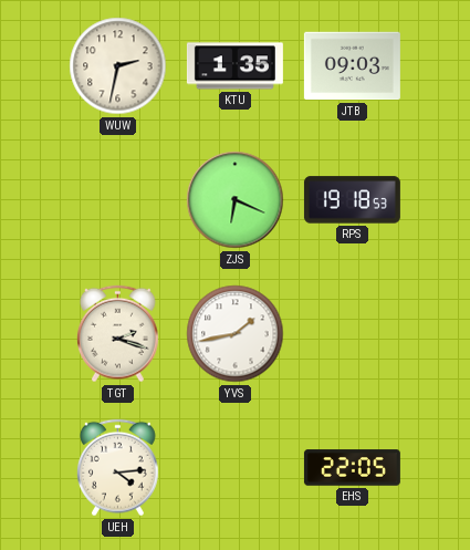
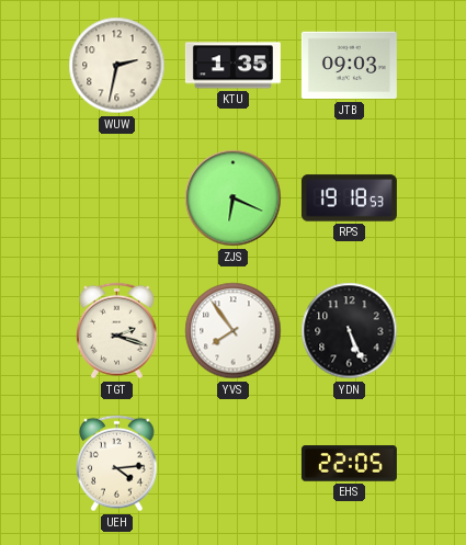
YVS: 1:43 -> 7:54 (234, 331)
YDN: none -> 5:26 (350, 331)
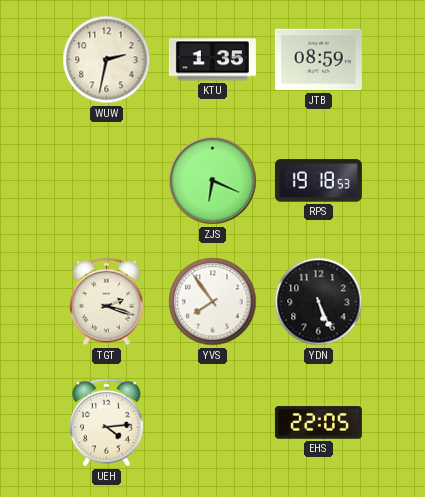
JTB: 09:03 -> 08:59 (318, 60)
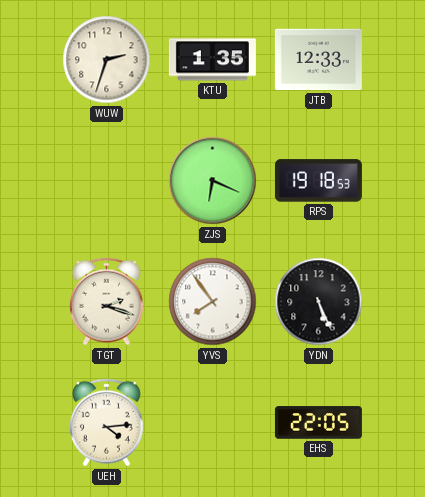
WUW: 2:32 -> 2:33 (107, 60)
JTB: 08:59 -> 12:33 (318, 60)
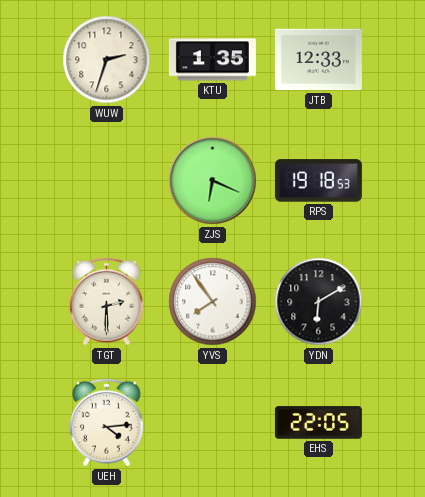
TGT: 2:18 -> 2:30 (106, 302)
YDN: 5:26 -> 6:10 (319, 302)
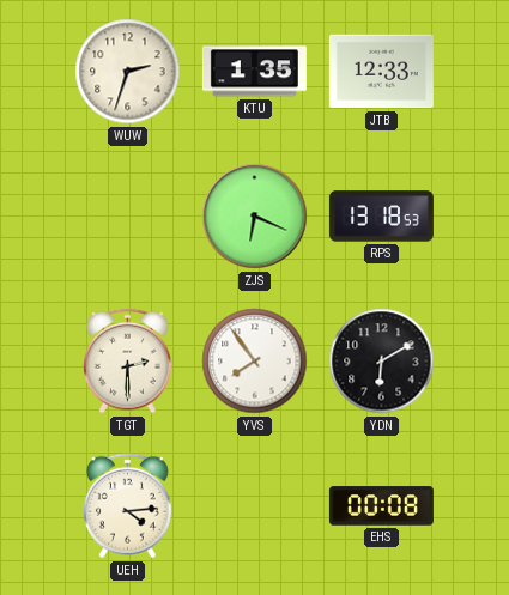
RPS: 19:18 -> 13:18 (381, 217)
EHS: 22:05 -> 00:08 (381, 506)
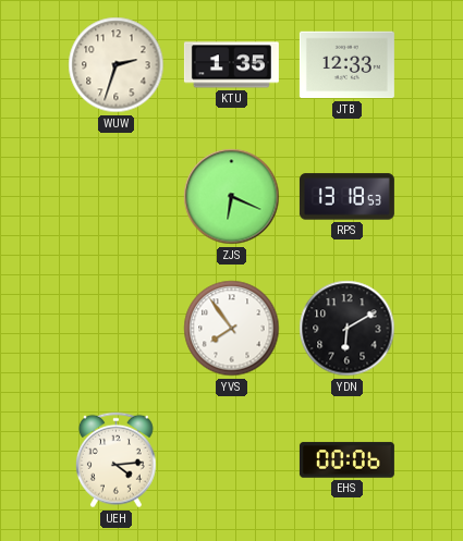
TGT: 2:30 -> none (127, 362)
EHS: 00:08 -> 00:06 (346, 460)
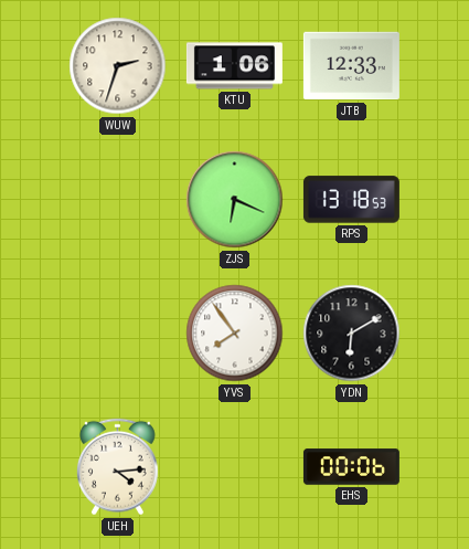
KTU: 1:35 -> 1:06 (234, 66)
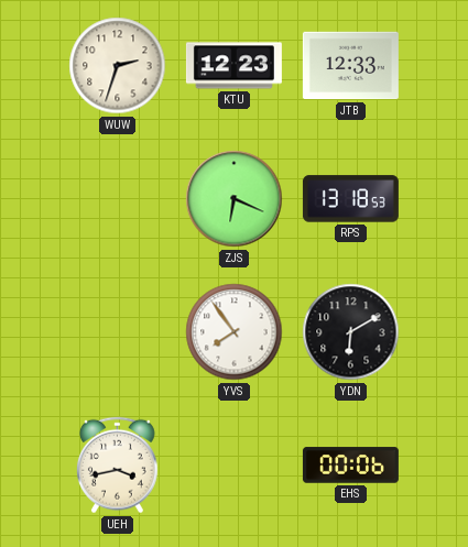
KTU: 1:06 -> 12:23 (233, 66)
UEH: 4:14 -> 3:43 (117, 466)
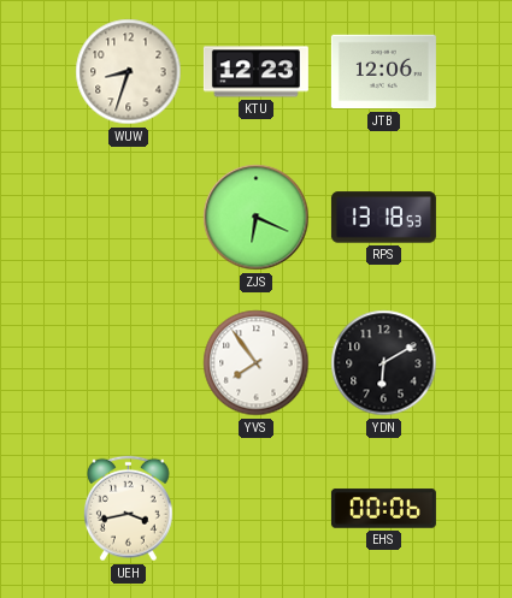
WUW: 2:33 -> 8:33 (129, 72)
JTB: 12:33 -> 12:06 (383, 72)
